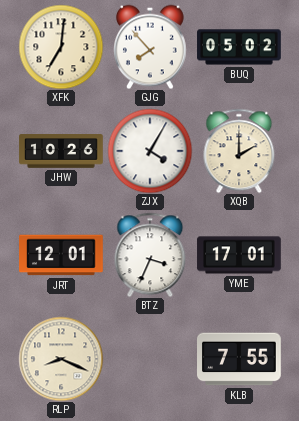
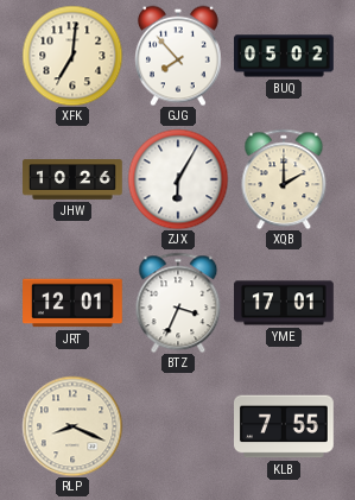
ZJX: 4:05 -> 6:05 (178, 179)
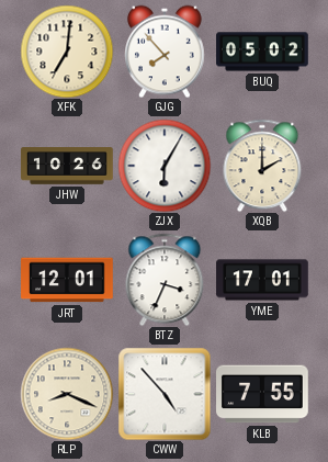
CWW: none -> 4:53 (165, 394)
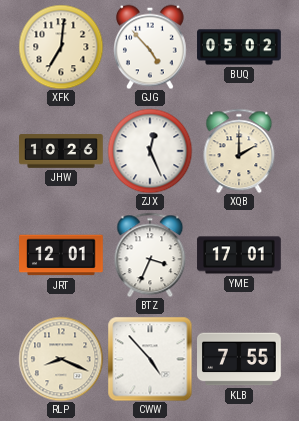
GJG: 7:53 -> 4:53 (151, 47)
ZJX: 6:05 -> 12:26 (150, 151)
